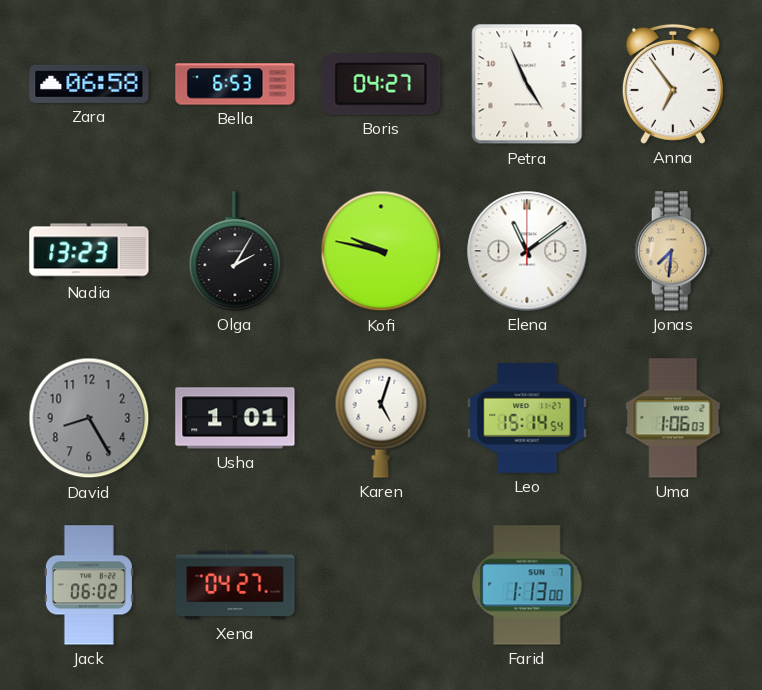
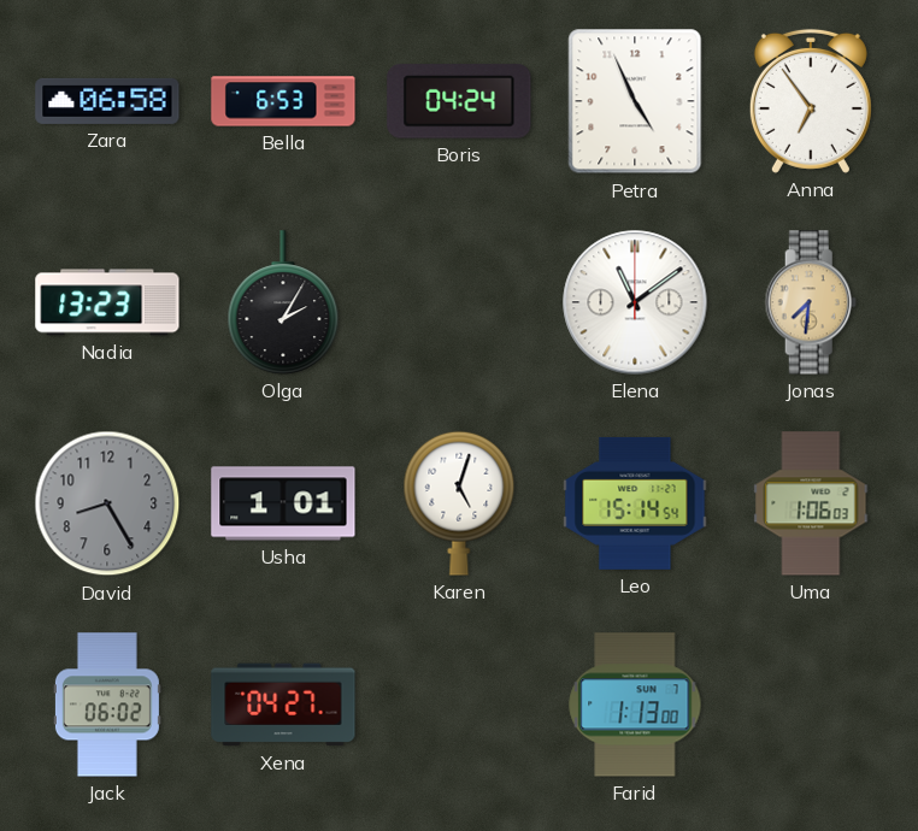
Boris: 04:27 -> 04:24 (459, 101)
Kofi: 9:47 -> none (381, 251)
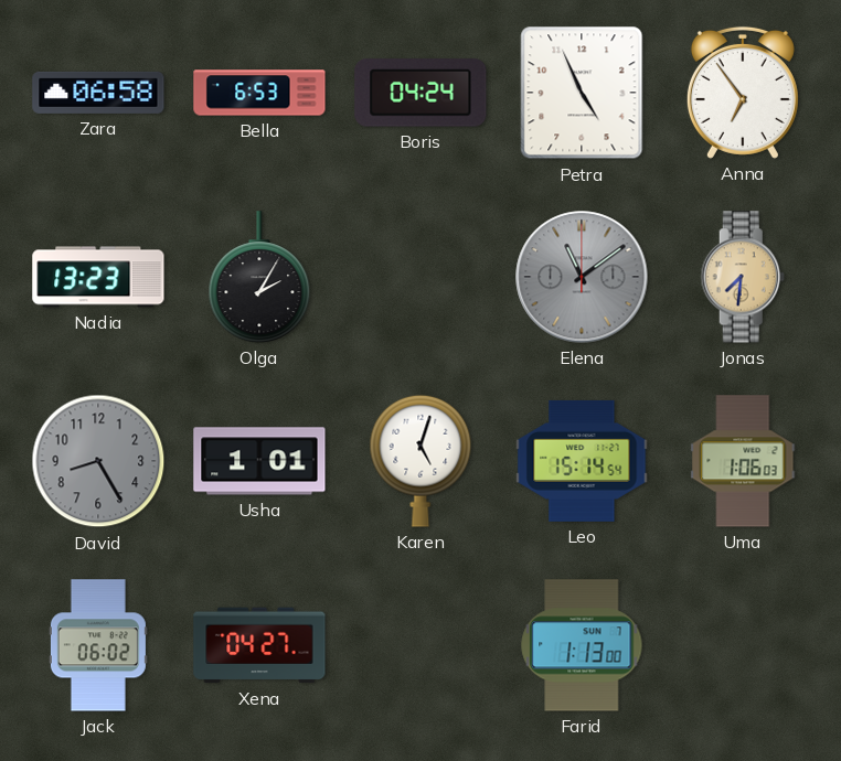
Elena dial: white -> grey (582, 277)
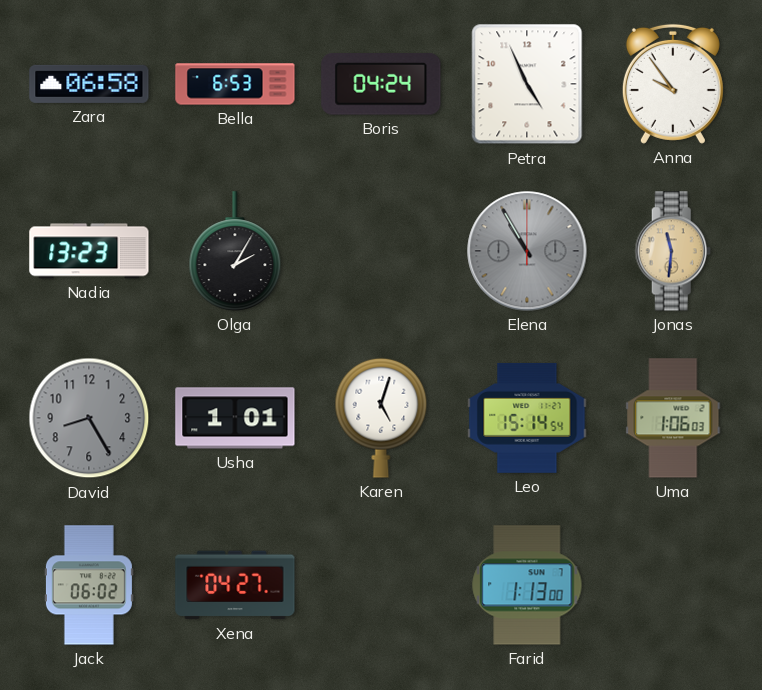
Anna: 6:54 -> 9:54 (673, 84)
Elena: 11:09 -> 10:55 (527, 251)
Jonas: 7:31 -> 11:31 (673, 251)
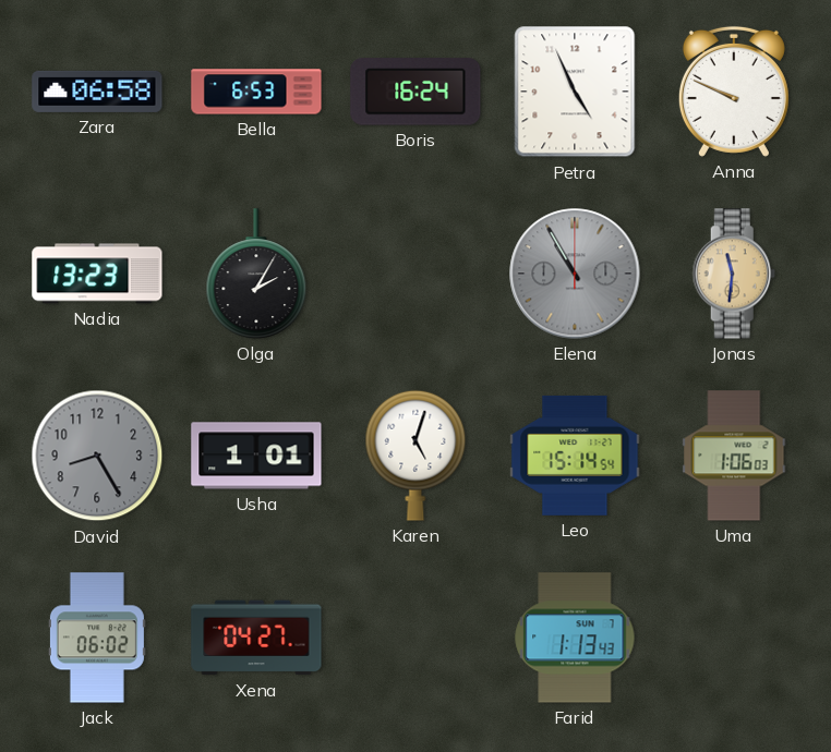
Boris: 04:24 -> 16:24 (415, 92)
Anna: 9:54 -> 9:49 (734, 92)
Farid: 1:13:00 -> 1:13:43 (575, 638)
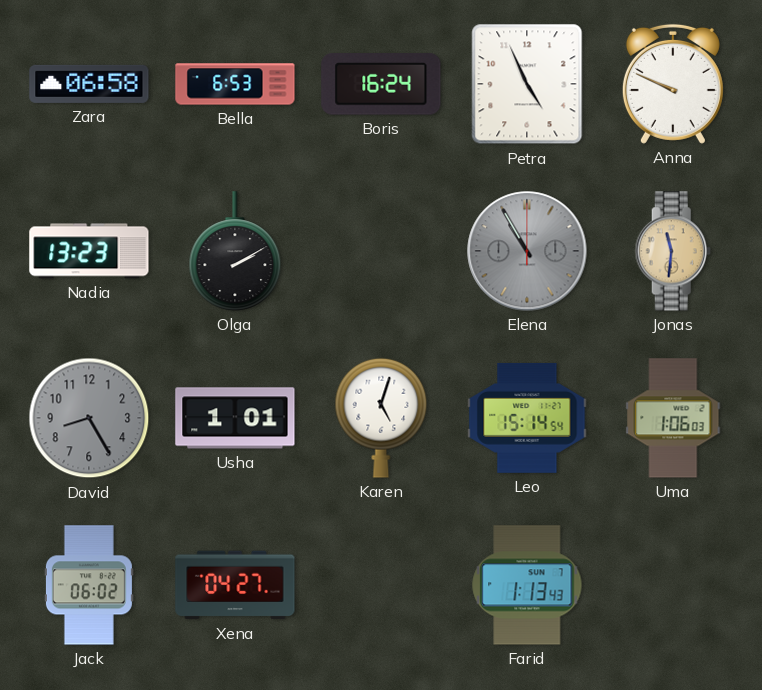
Olga: 2:05 -> 2:10 (235, 251)
